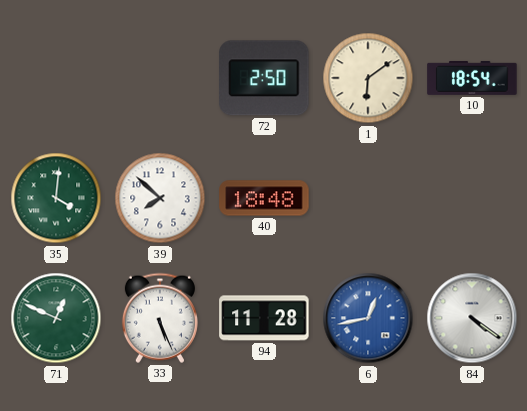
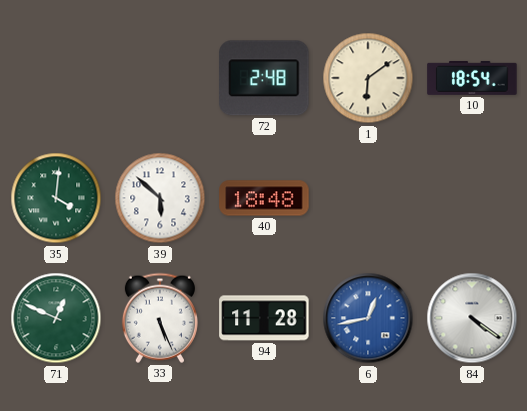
72: 2:50 -> 2:48 (264, 78)
39: 7:52 -> 5:52 (160, 198)
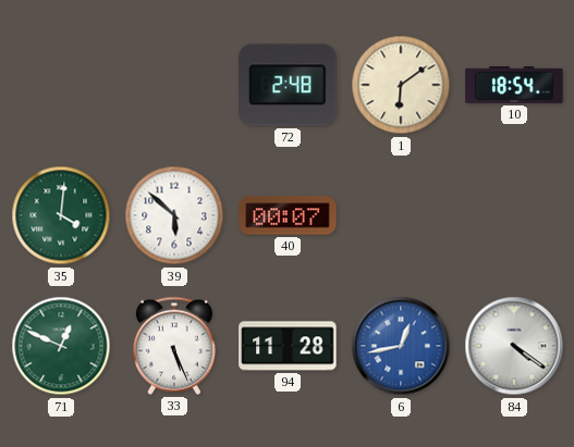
40: 18:48 -> 00:07 (288, 215)
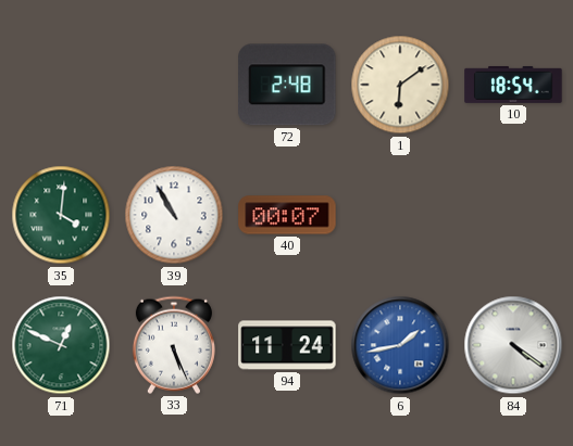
39: 5:52 -> 10:55 (174, 215)
94: 11:28 -> 11:24 (287, 345)
6: 12:43 -> 1:43 (400, 345)
